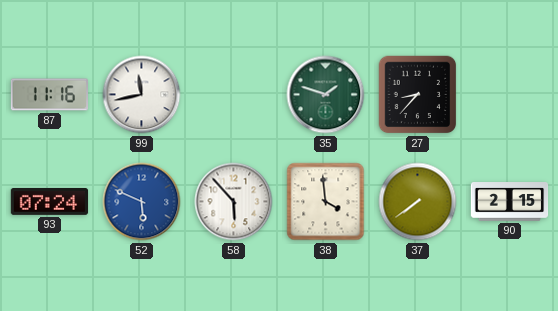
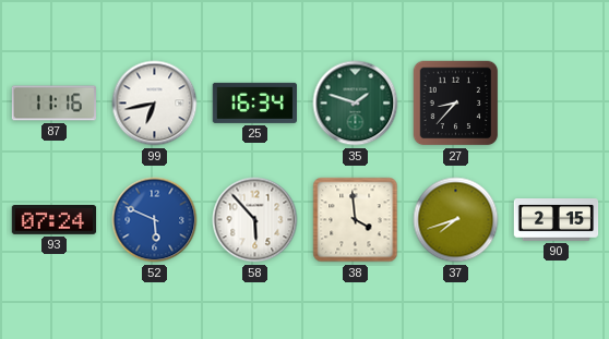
99: 11:43 -> 6:43 (155, 104)
25: none -> 16:34 (254, 102)
37: 7:39 -> 7:42 (456, 220)
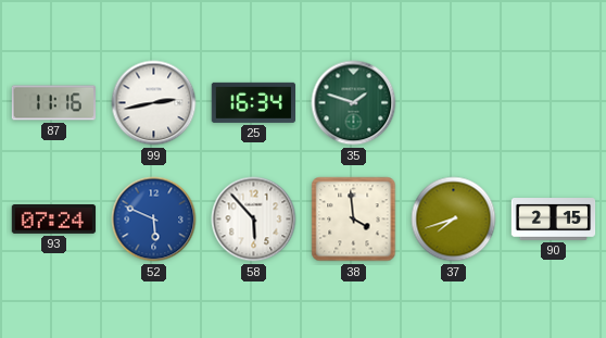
99: 6:43 -> 2:43 (154, 103)
27: 8:37 -> none (456, 104)
